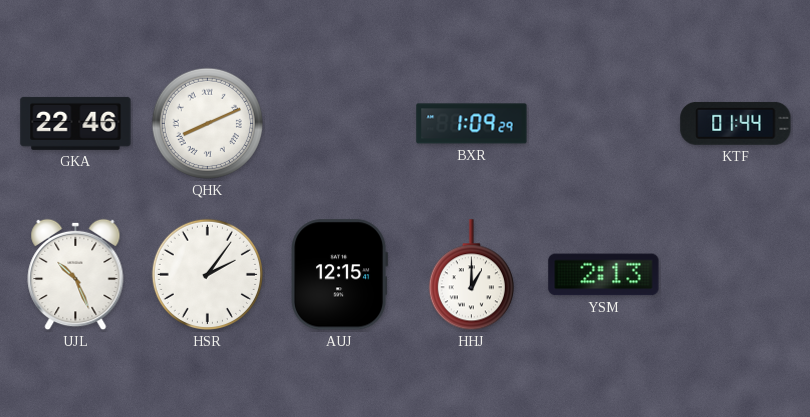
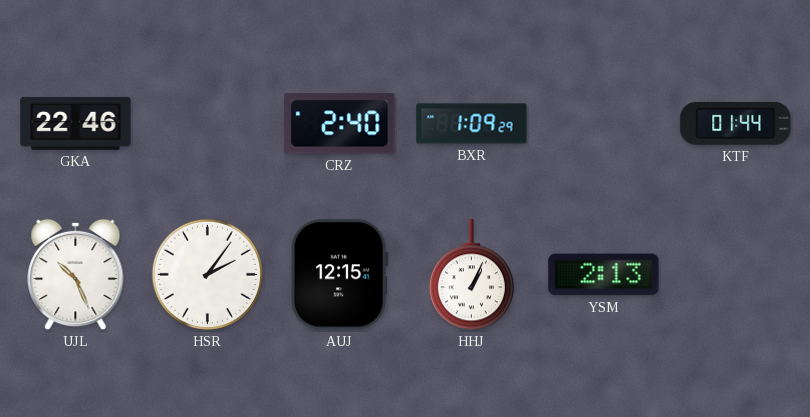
QHK: 8:11 -> none (207, 123)
CRZ: none -> 2:40 (340, 124)
HHJ: 1:00 -> 1:04 (471, 275)
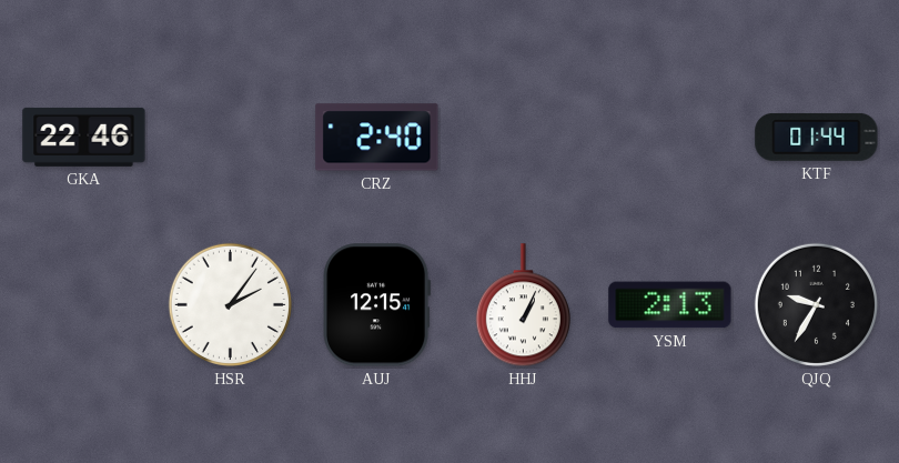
BXR: 1:09 -> none (472, 124)
UJL: 10:26 -> none (76, 275)
QJQ: none -> 9:35 (816, 304)
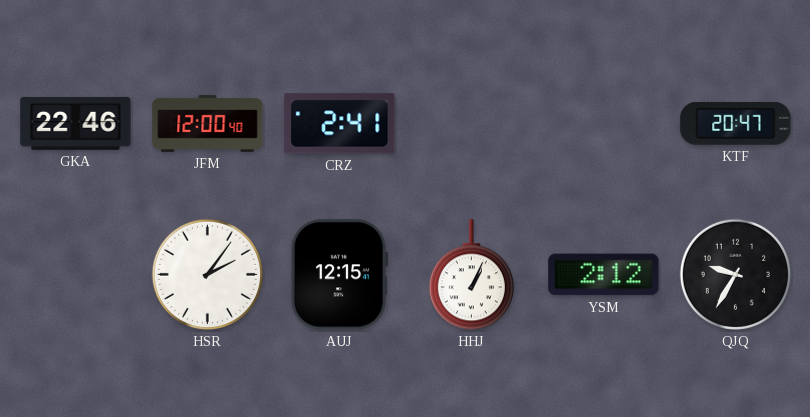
JFM: none -> 12:00 (208, 123)
CRZ: 2:40 -> 2:41 (340, 124)
KTF: 01:44 -> 20:47 (736, 123)
YSM: 2:13 -> 2:12 (604, 275)
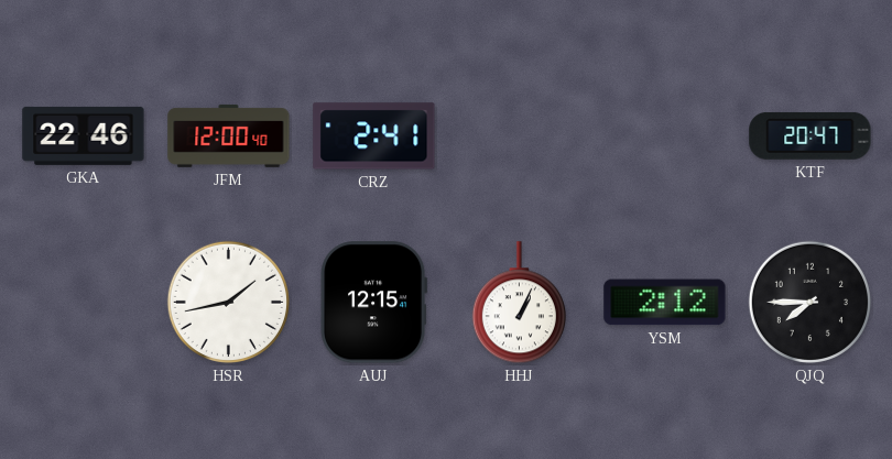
HSR: 2:06 -> 1:43 (228, 302)
QJQ: 9:35 -> 7:45 (809, 302)
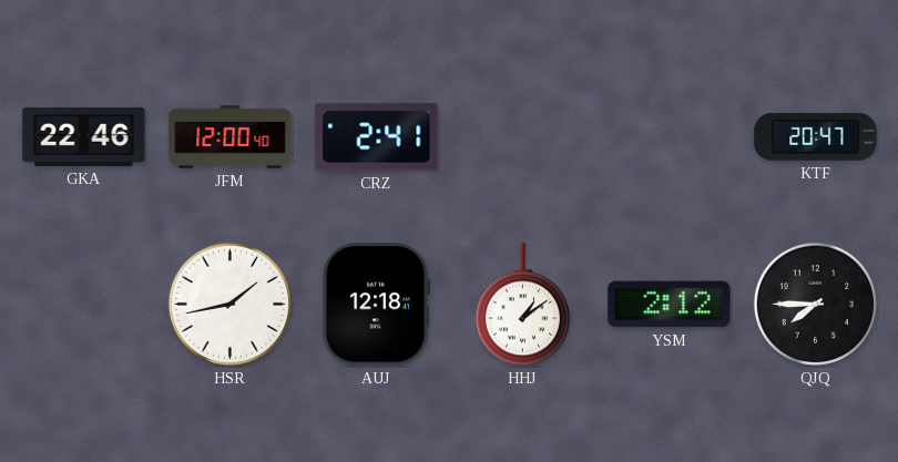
AUJ: 12:15 -> 12:18 (377, 305)
HHJ: 1:04 -> 1:09 (522, 305)
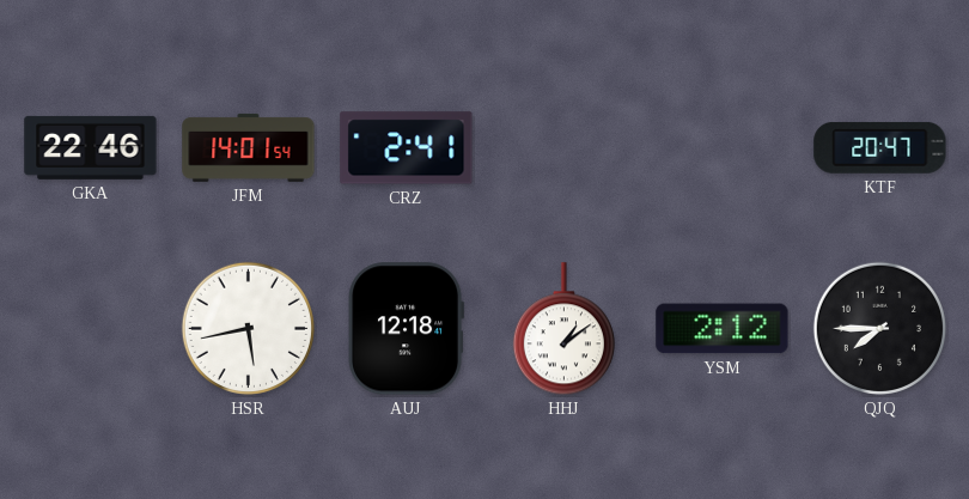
JFM: 12:00 -> 14:01 (249, 147)
HSR: 1:43 -> 5:43 (248, 328)
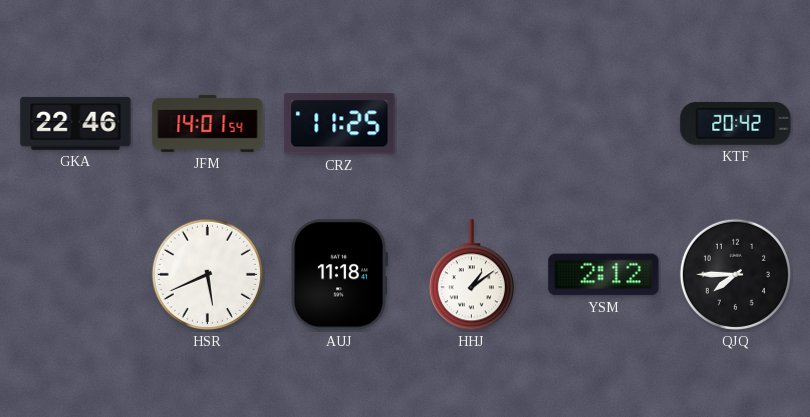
CRZ: 2:41 -> 11:25 (340, 124)
KTF: 20:47 -> 20:42 (736, 123)
HSR: 5:43 -> 5:41 (207, 274)
AUJ: 12:18 -> 11:18 (340, 275)
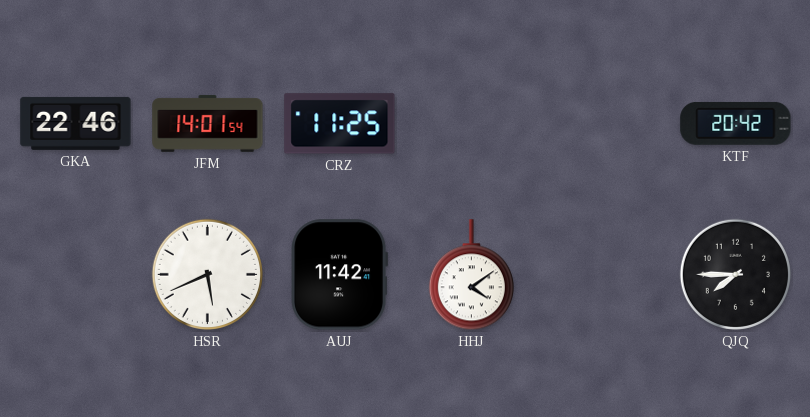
AUJ: 11:18 -> 11:42 (340, 275)
HHJ: 1:09 -> 4:09 (471, 275)
YSM: 2:12 -> none (604, 275)
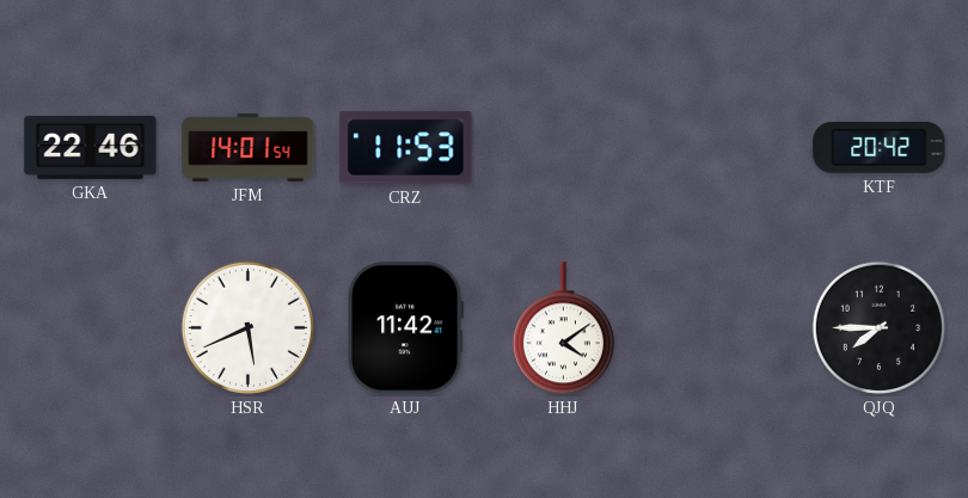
CRZ: 11:25 -> 11:53 (406, 148)
